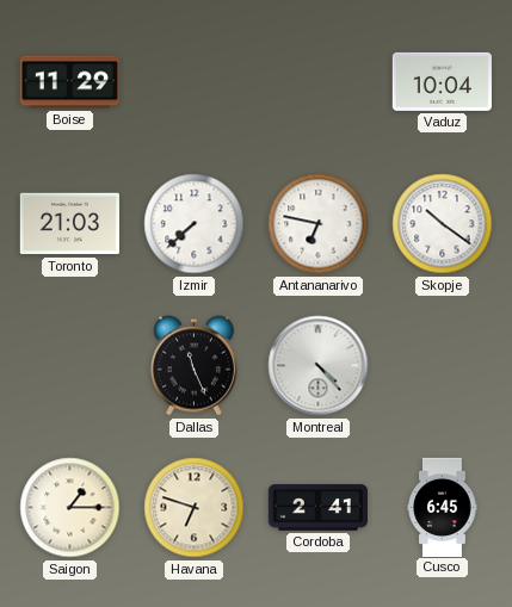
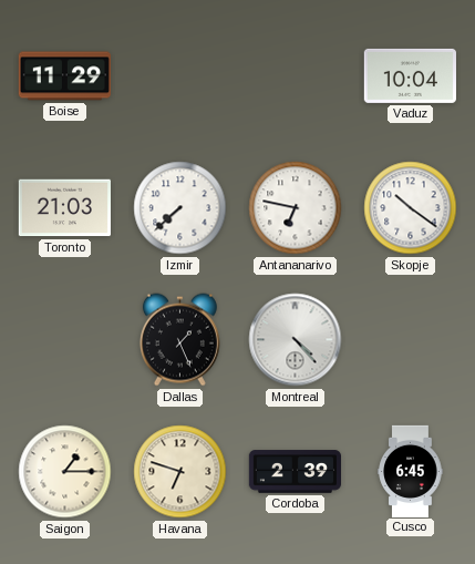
Dallas: 11:26 -> 1:26 (179, 340)
Cordoba: 2:41 -> 2:39 (295, 472)
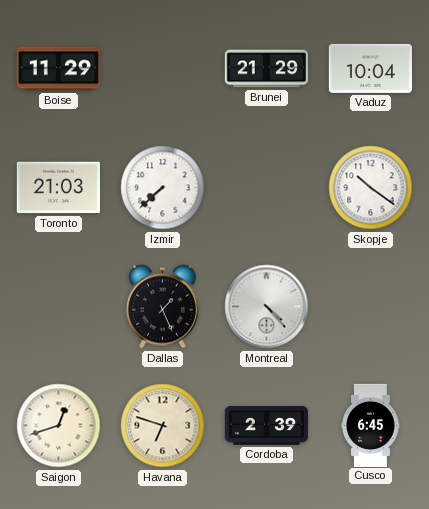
Brunei: none -> 21:29 (266, 69)
Antananarivo: 6:47 -> none (296, 208)
Saigon: 1:15 -> 12:42 (59, 426)
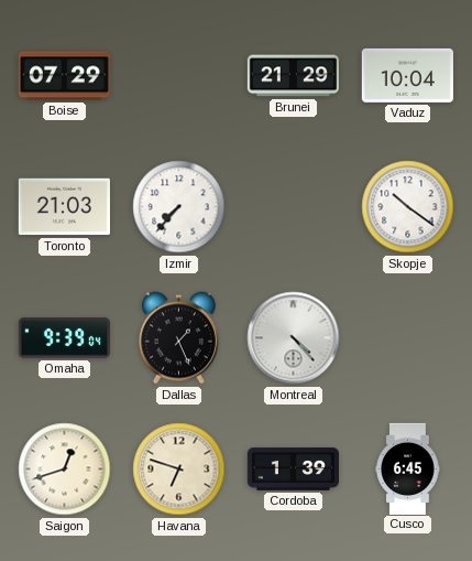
Boise: 11:29 -> 07:29 (64, 76)
Izmir: 7:38 -> 7:37 (179, 207)
Omaha: none -> 9:39 (64, 338)
Cordoba: 2:39 -> 1:39 (293, 470)
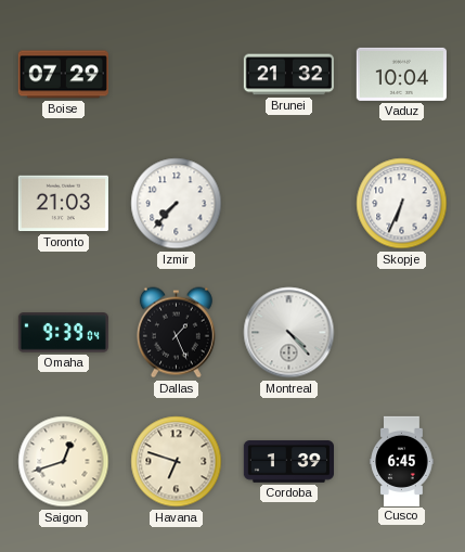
Brunei: 21:29 -> 21:32 (288, 75)
Skopje: 10:21 -> 6:34 (402, 204)
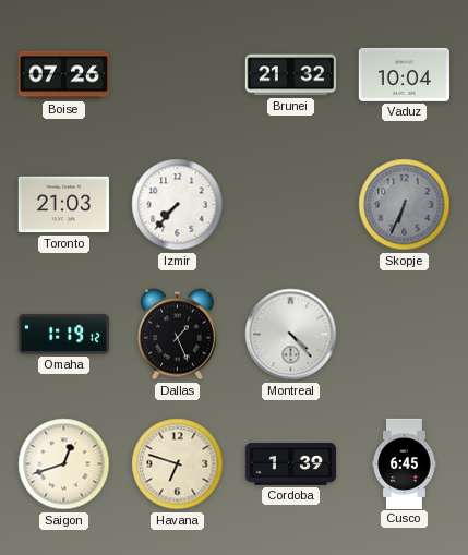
Boise: 07:29 -> 07:26 (63, 75)
Skopje dial: white -> grey (405, 205)
Omaha: 9:39 -> 1:19 (63, 335)
